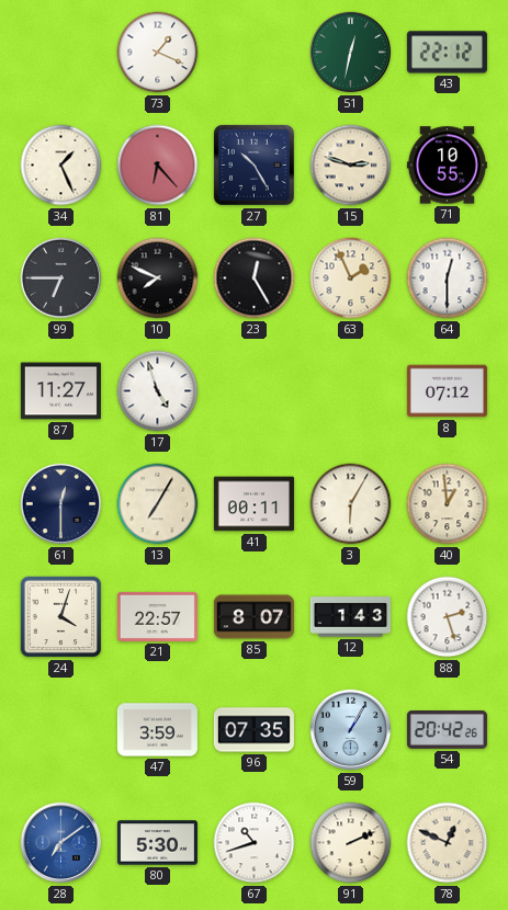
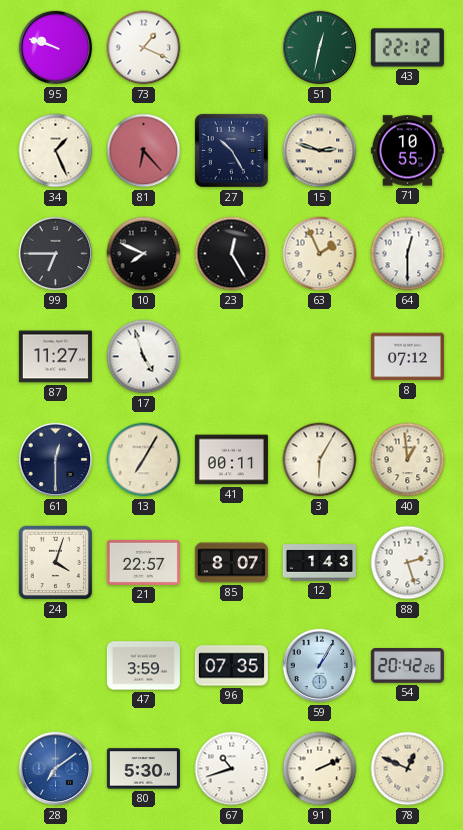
95: none -> 9:48 (56, 48)
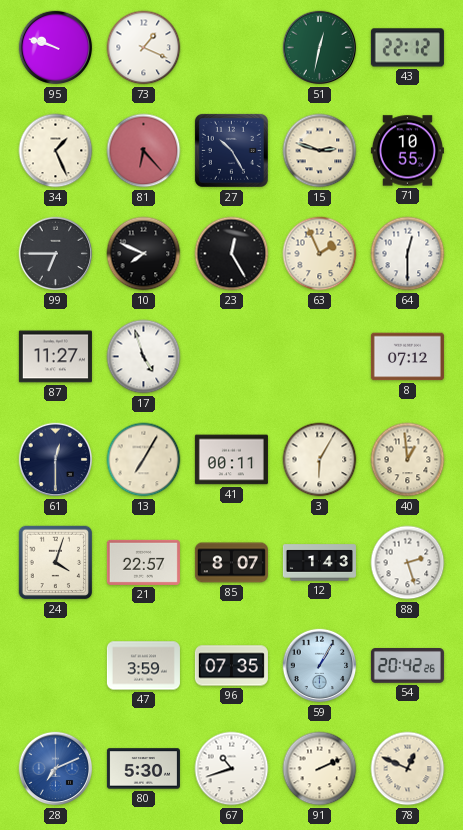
28: 7:09 -> 7:11 (56, 769)
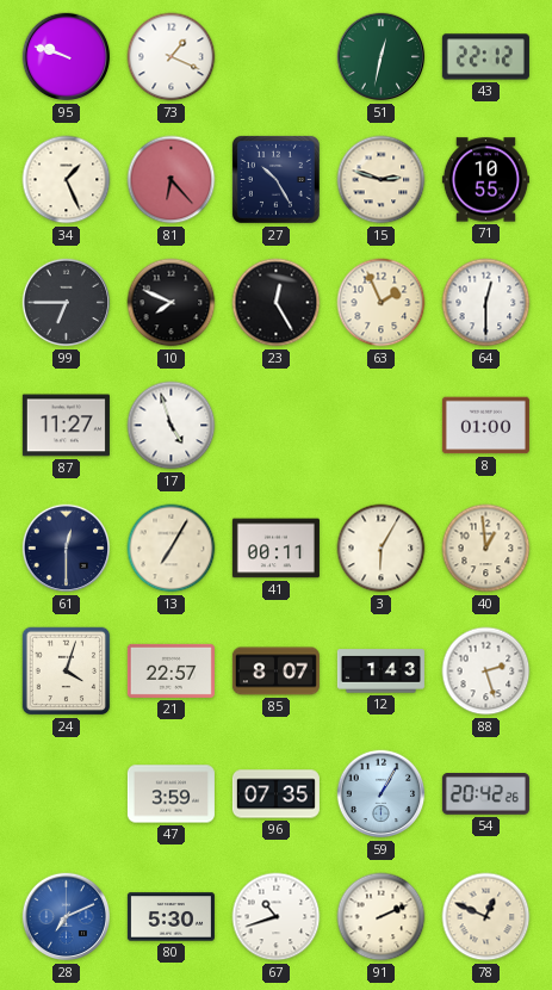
8: 07:12 -> 01:00 (485, 426)
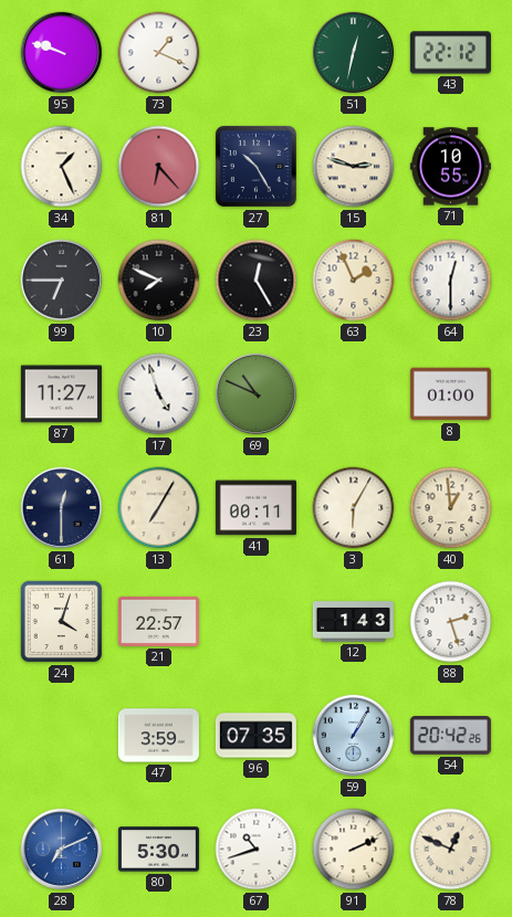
69: none -> 10:49 (257, 394)
85: 8:07 -> none (275, 672)
